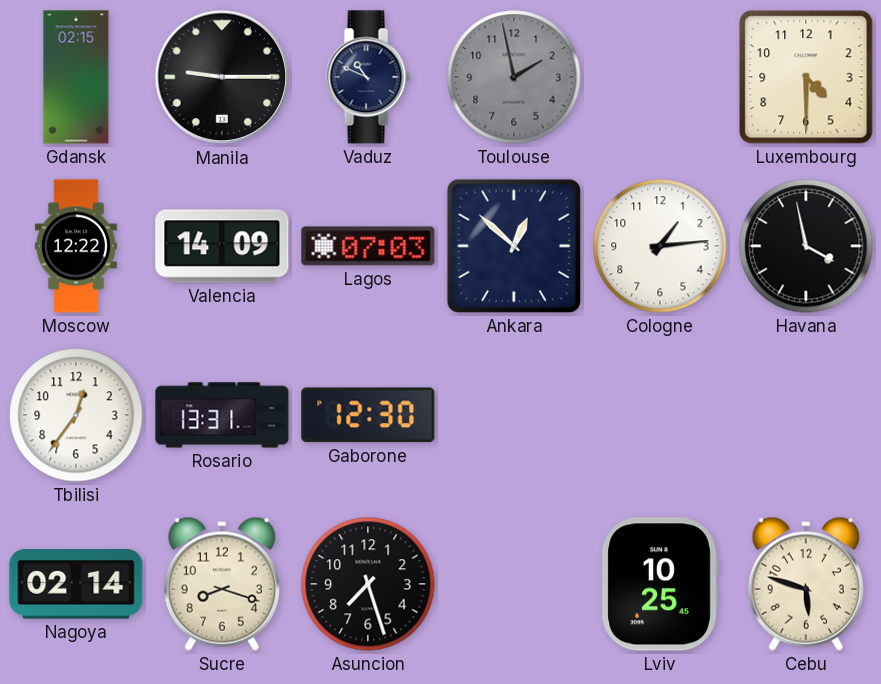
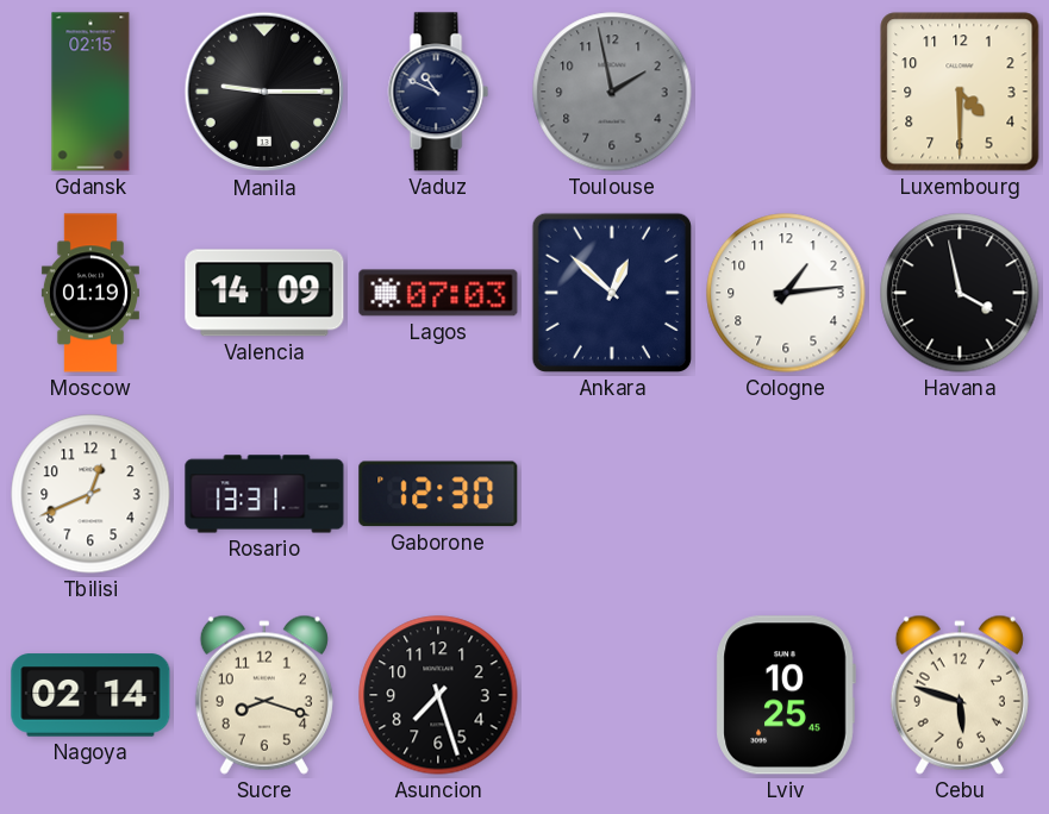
Moscow: 12:22 -> 01:19 (90, 293)
Tbilisi: 12:36 -> 12:41 (90, 494)
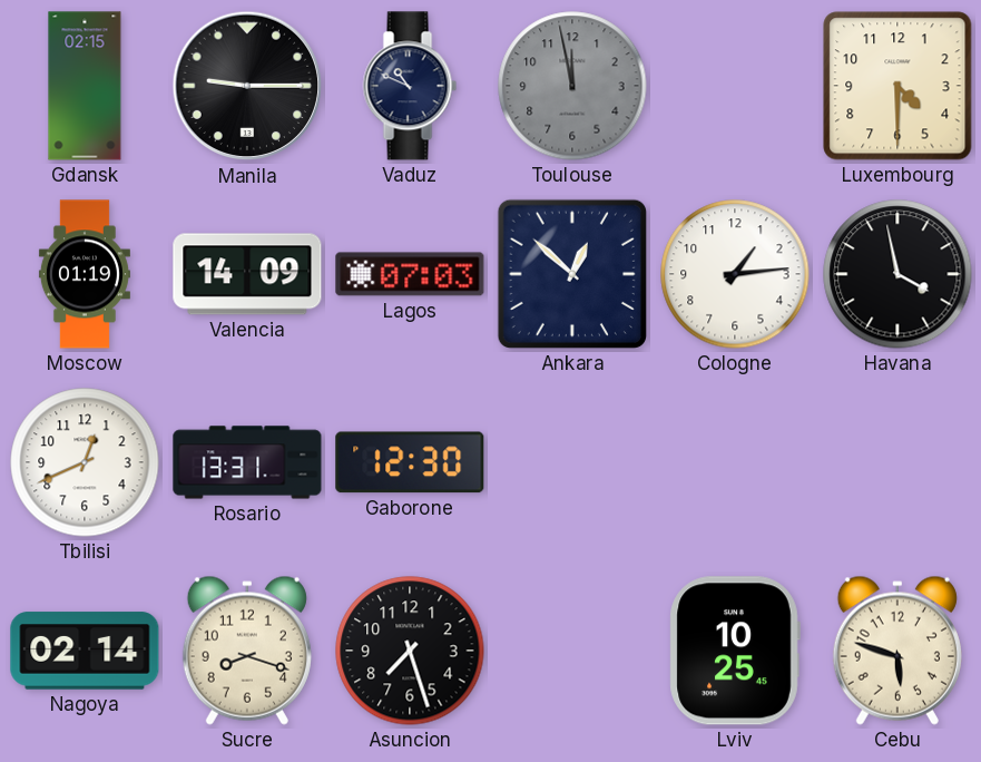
Toulouse: 1:58 -> 11:58 (572, 86)
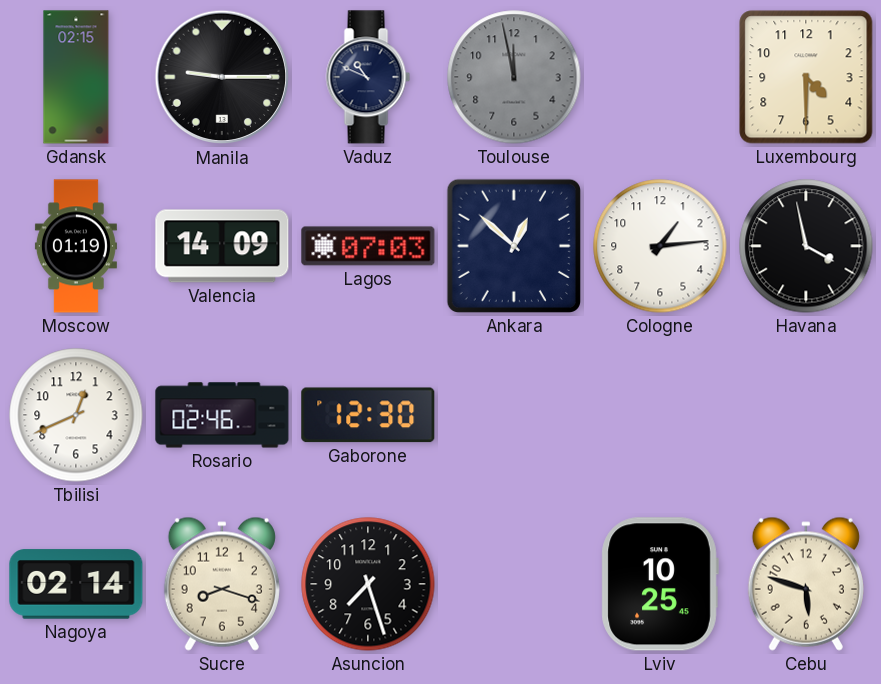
Rosario: 13:31 -> 02:46 (222, 415)
